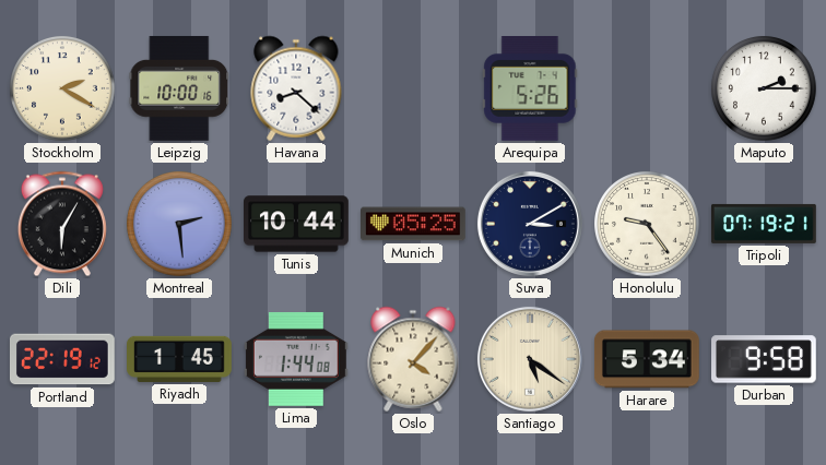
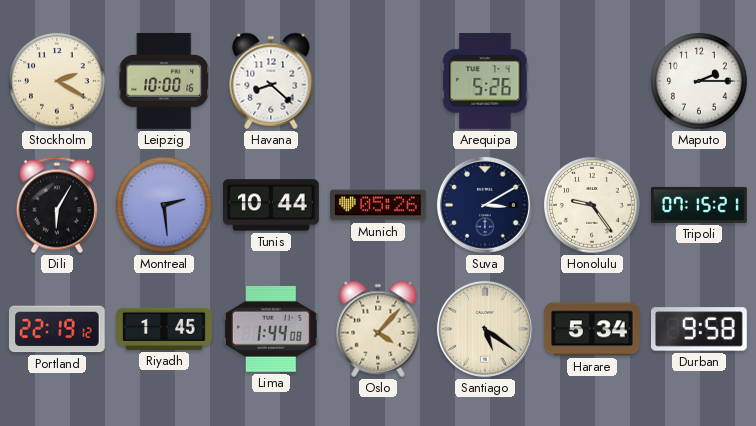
Munich: 05:25 -> 05:26 (379, 205)
Tripoli: 07:19 -> 07:15 (700, 205)
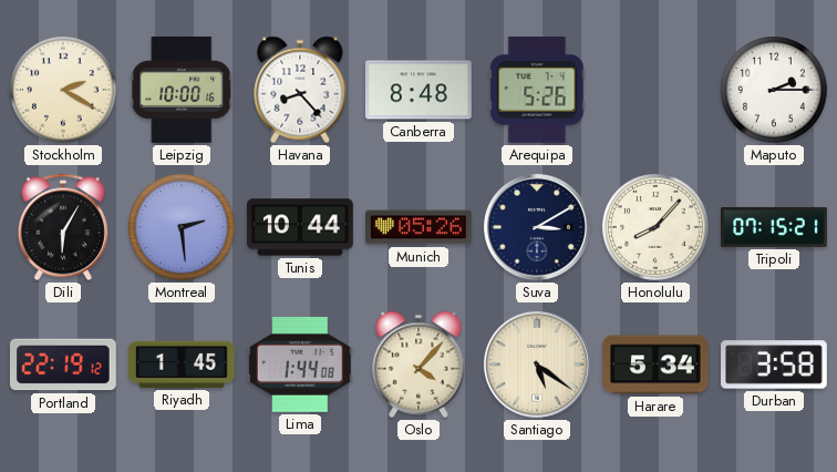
Havana: 8:22 -> 8:23 (300, 90)
Canberra: none -> 8:48 (420, 90)
Honolulu: 9:24 -> 8:07 (655, 227)
Durban: 9:58 -> 3:58 (775, 365)
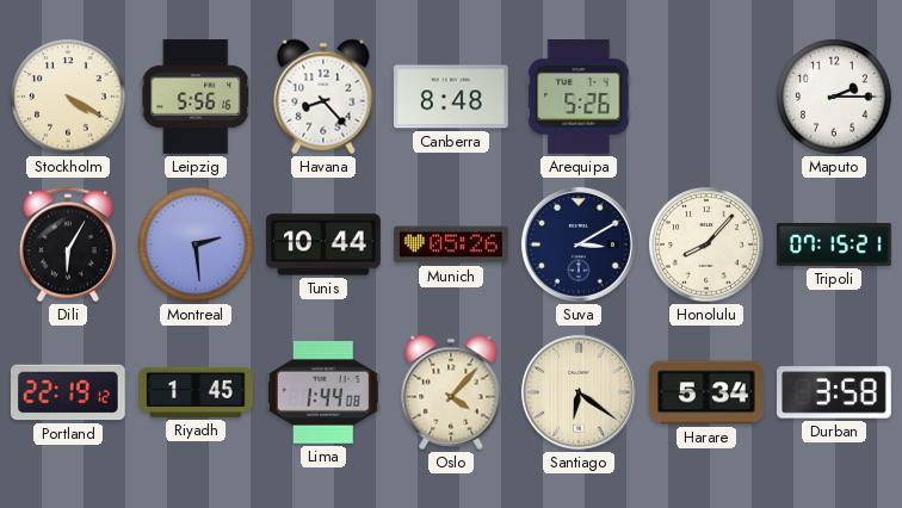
Stockholm: 2:20 -> 4:20 (68, 97)
Leipzig: 10:00 -> 5:56 (196, 97)
Santiago: 5:21 -> 6:21 (579, 392)
